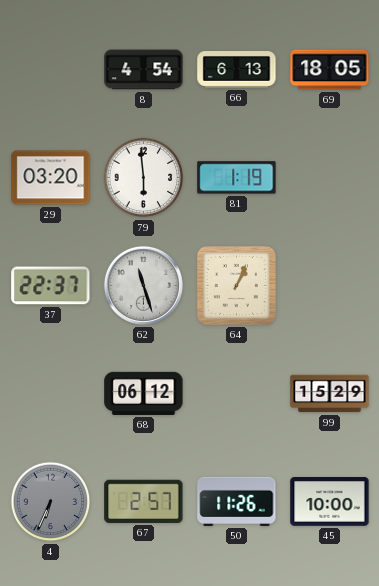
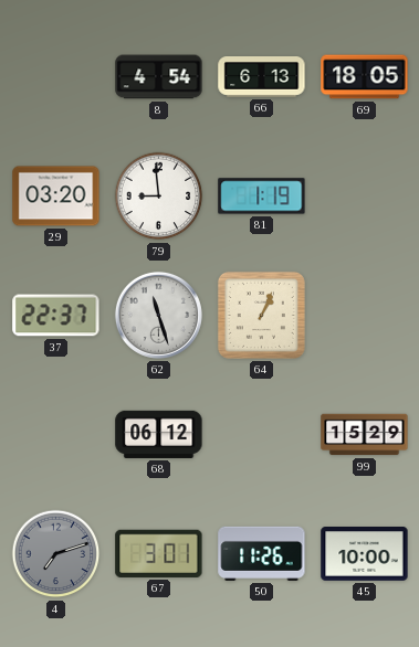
79: 5:59 -> 8:59 (159, 197)
4: 6:34 -> 7:12 (56, 554)
67: 2:57 -> 3:01 (159, 553)
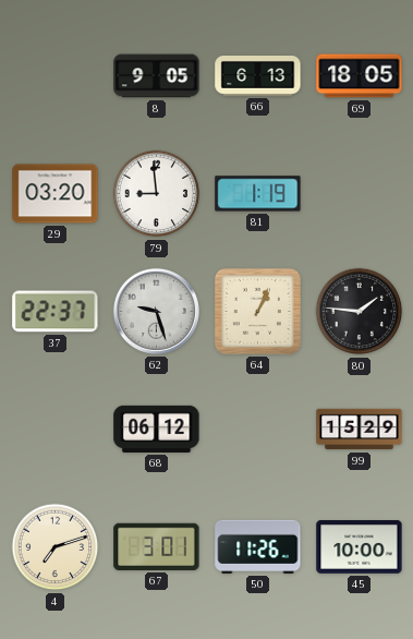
8: 4:54 -> 9:05 (157, 76)
62: 11:27 -> 9:27 (156, 311)
80: none -> 1:46 (360, 312)
4 dial: grey -> cream (56, 547)
